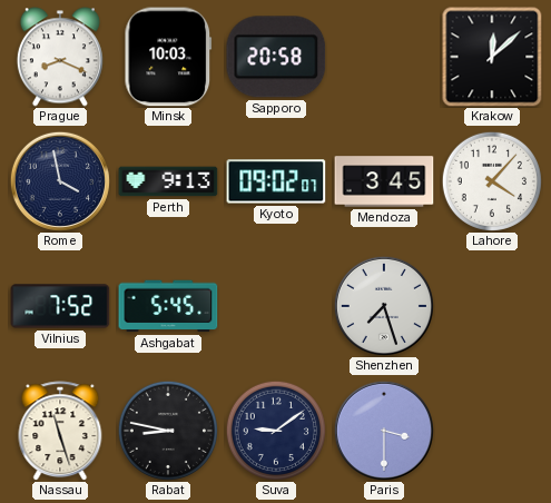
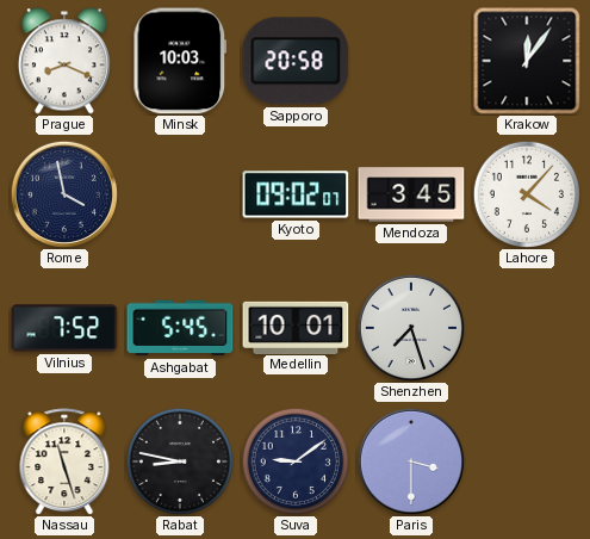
Krakow: 12:08 -> 12:06 (527, 61)
Perth: 9:13 -> none (168, 181)
Medellin: none -> 10:01 (296, 327)
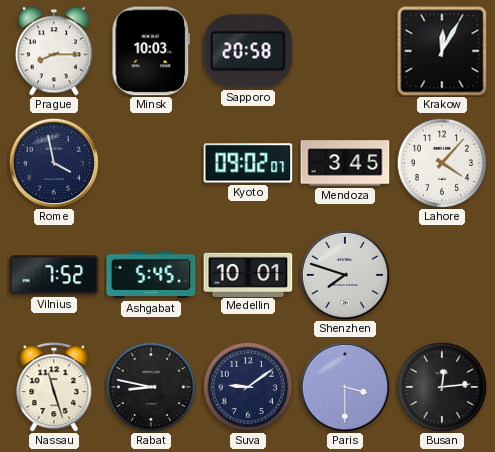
Prague: 8:19 -> 8:15 (54, 51)
Krakow: 12:06 -> 12:05 (442, 51)
Shenzhen: 7:27 -> 7:48 (345, 275)
Busan: none -> 12:14 (442, 387)
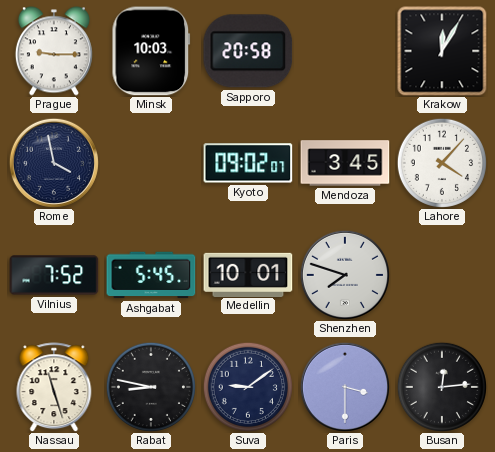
Prague: 8:15 -> 9:15 (54, 51)
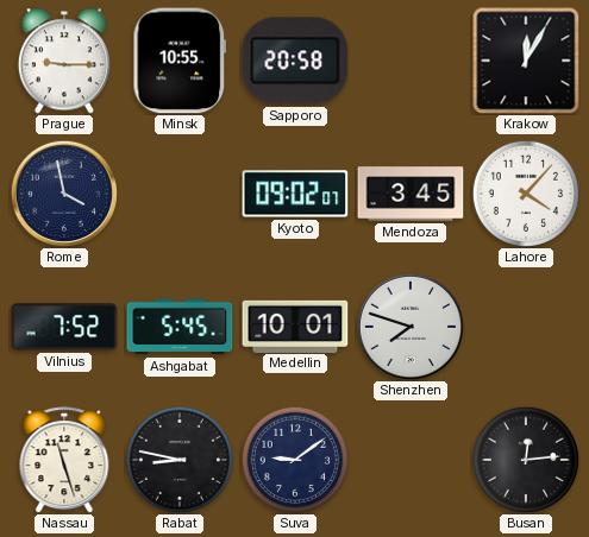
Minsk: 10:03 -> 10:55 (180, 61)
Paris: 3:30 -> none (345, 387)
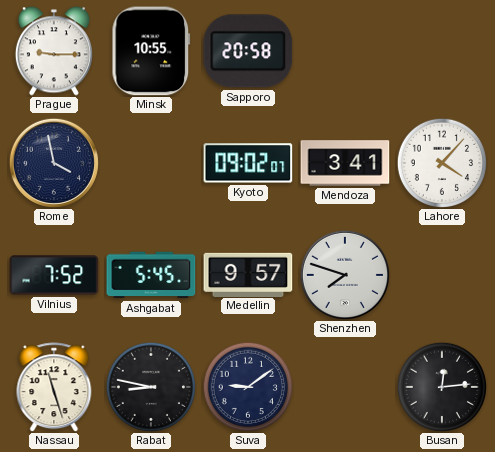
Krakow: 12:05 -> none (526, 61)
Mendoza: 3:45 -> 3:41 (345, 163)
Medellin: 10:01 -> 9:57 (248, 274)
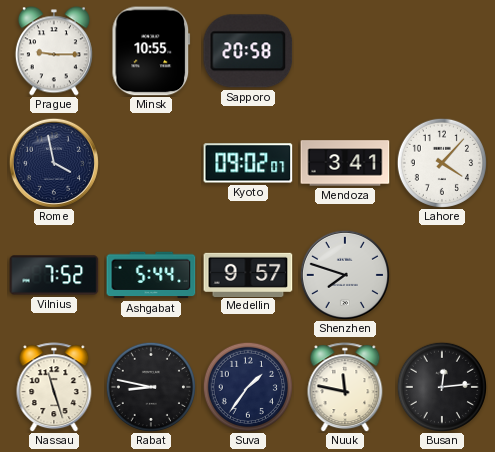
Ashgabat: 5:45 -> 5:44 (151, 275)
Suva: 9:09 -> 1:36 (248, 387)
Nuuk: none -> 11:47 (345, 387)
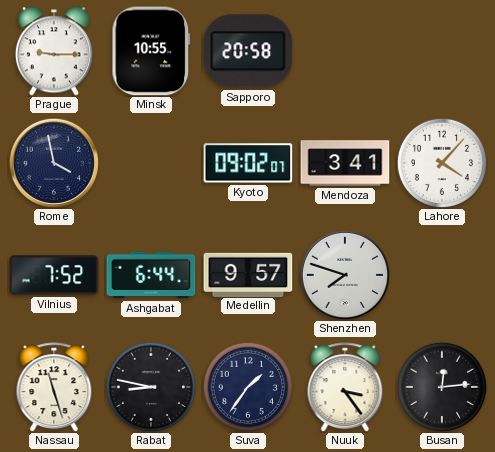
Ashgabat: 5:44 -> 6:44 (151, 275)
Nuuk: 11:47 -> 3:24 (345, 387)
